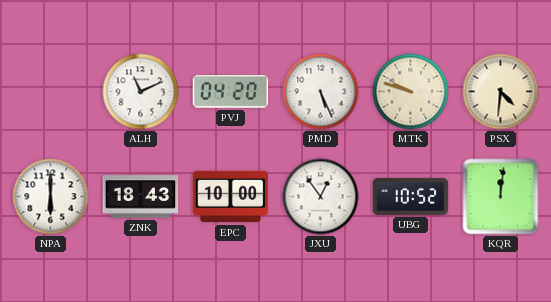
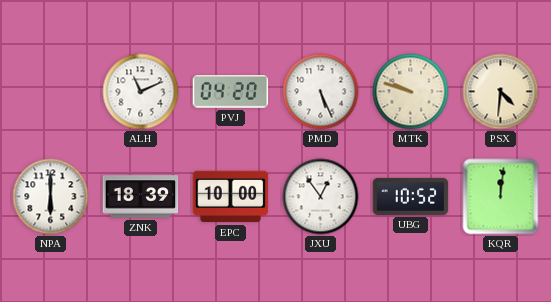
ZNK: 18:43 -> 18:39 (141, 197)
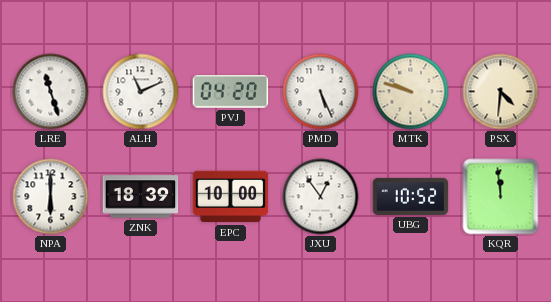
LRE: none -> 11:27 (51, 92)
KQR: 12:01 -> 11:59 (501, 197)
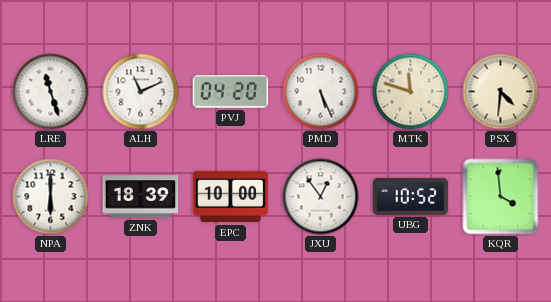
MTK: 9:48 -> 11:48 (411, 92)
KQR: 11:59 -> 3:59 (501, 197)
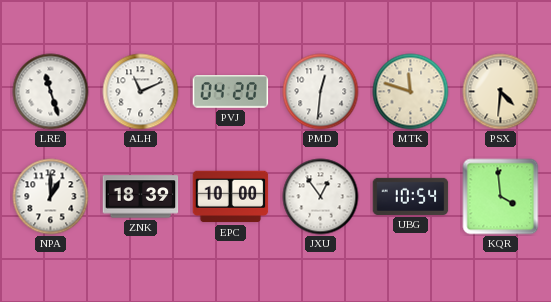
PMD: 5:26 -> 12:31 (321, 92)
NPA: 6:00 -> 1:00 (51, 197)
UBG: 10:52 -> 10:54 (411, 196)
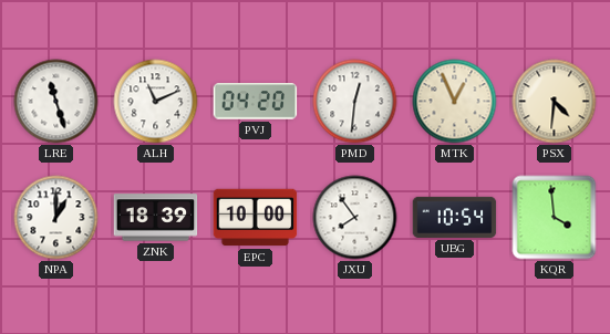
MTK: 11:48 -> 12:56 (455, 102)
JXU: 12:54 -> 7:54 (355, 218)
